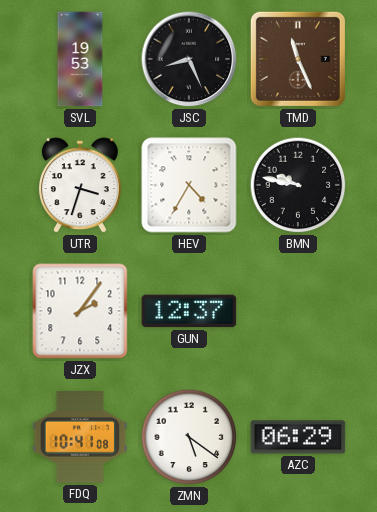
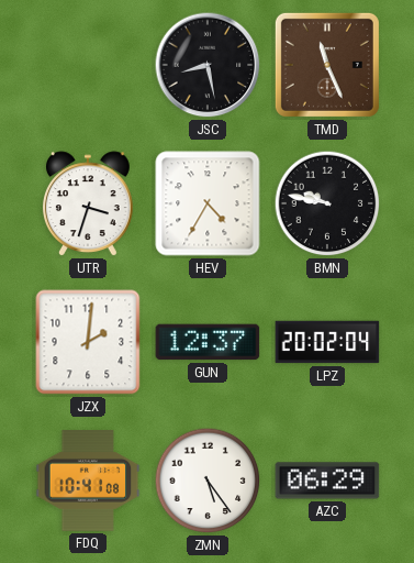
SVL: 19:53 -> none (80, 59)
JSC: 8:26 -> 8:28 (208, 65)
JZX: 2:06 -> 2:01 (88, 342)
LPZ: none -> 20:02 (327, 342)
ZMN: 5:21 -> 5:24 (208, 481)
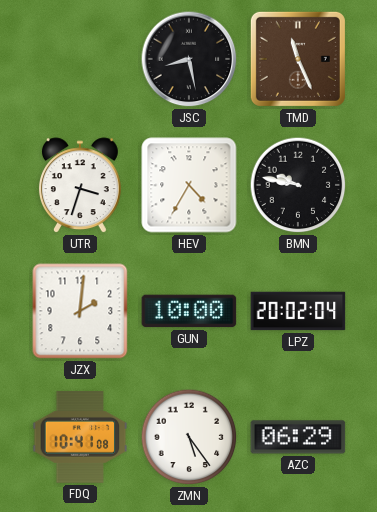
GUN: 12:37 -> 10:00 (189, 311)
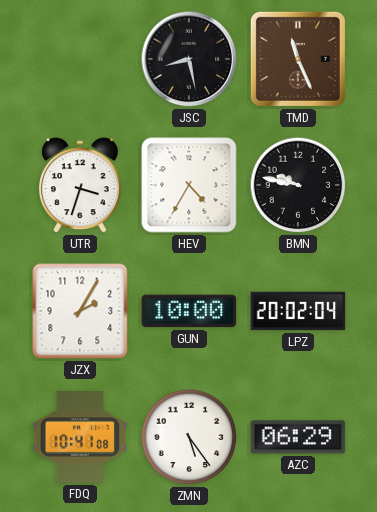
JZX: 2:01 -> 2:05 (80, 311)
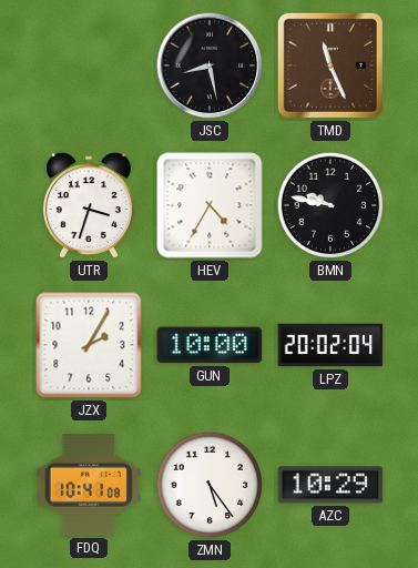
AZC: 06:29 -> 10:29 (330, 485)
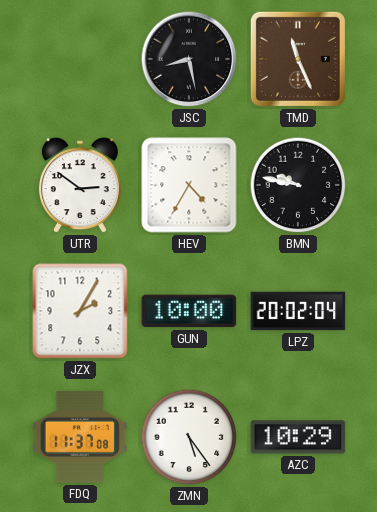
UTR: 3:33 -> 2:51 (80, 186)
FDQ: 10:41 -> 11:37 (80, 437)
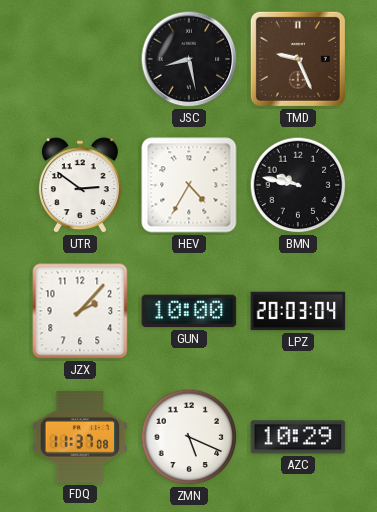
TMD: 11:26 -> 9:26 (298, 59)
JZX: 2:05 -> 2:07 (80, 311)
LPZ: 20:02 -> 20:03 (298, 311)
ZMN: 5:24 -> 5:19 (189, 437)
